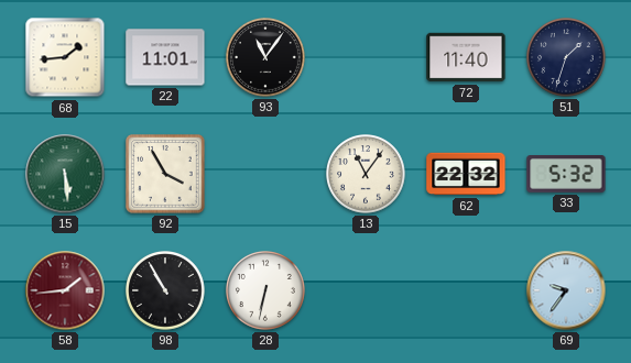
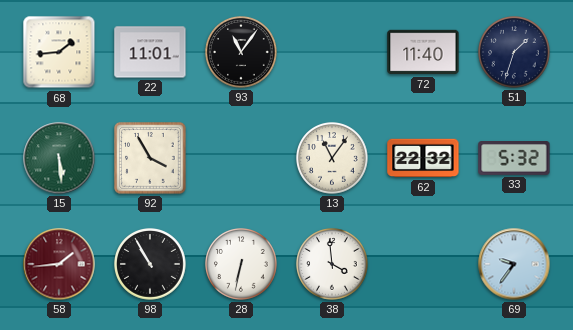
38: none -> 3:59 (333, 265)
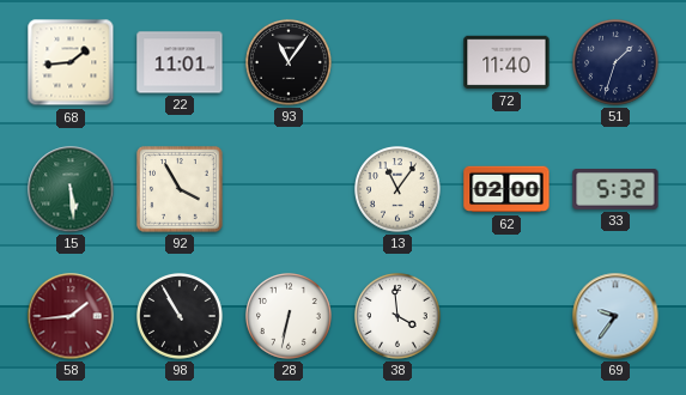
62: 22:32 -> 02:00 (506, 189)
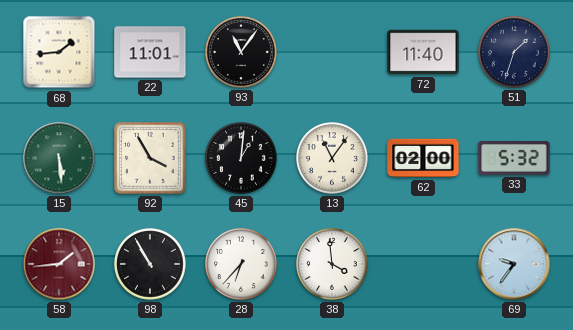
45: none -> 1:01 (242, 159)
28: 6:32 -> 6:37 (242, 265)
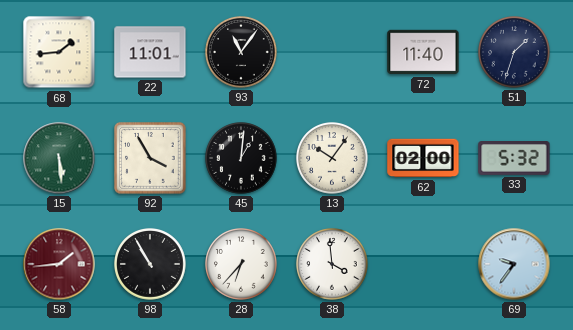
13: 11:06 -> 10:06 (333, 159)
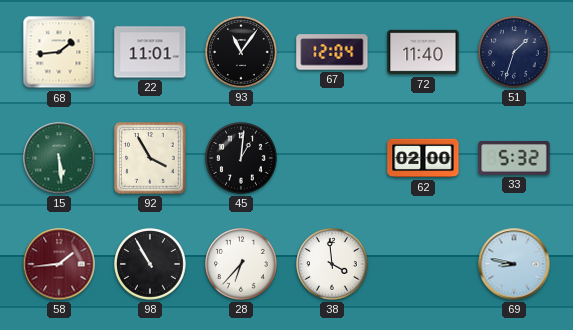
67: none -> 12:04 (332, 52)
13: 10:06 -> none (333, 159)
69: 9:36 -> 8:47 (514, 264)
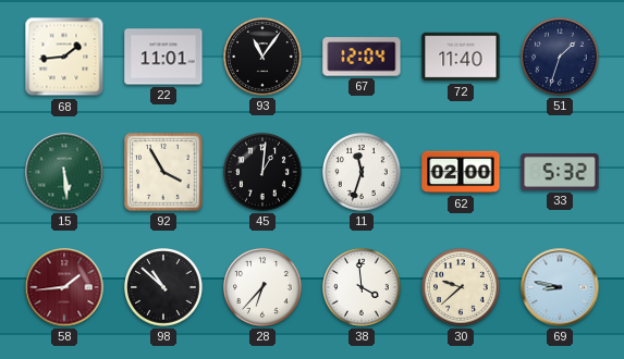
11: none -> 11:33 (363, 173)
98: 10:55 -> 10:52 (164, 288)
30: none -> 9:38 (462, 288)
